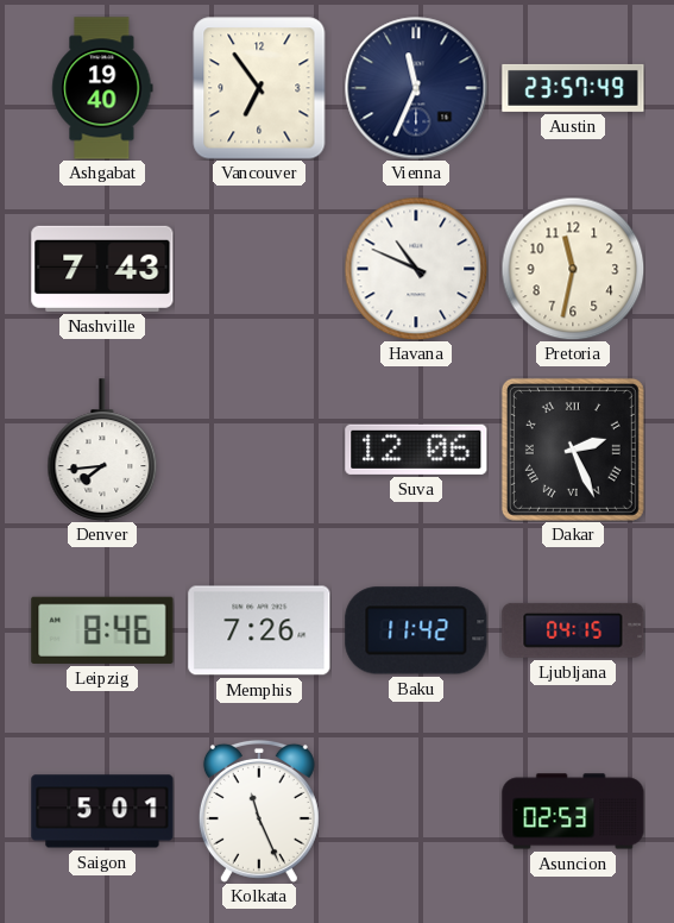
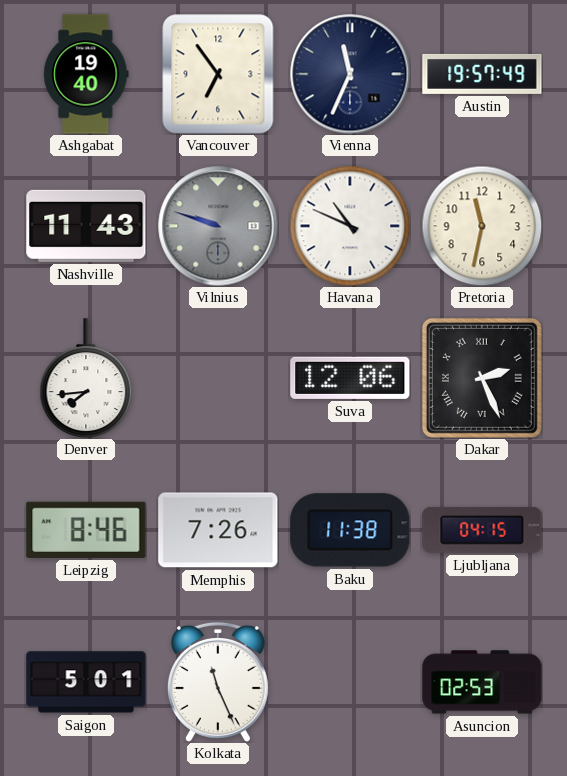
Austin: 23:57 -> 19:57 (482, 74)
Nashville: 7:43 -> 11:43 (86, 226)
Vilnius: none -> 9:48 (218, 226)
Baku: 11:42 -> 11:38 (350, 530)
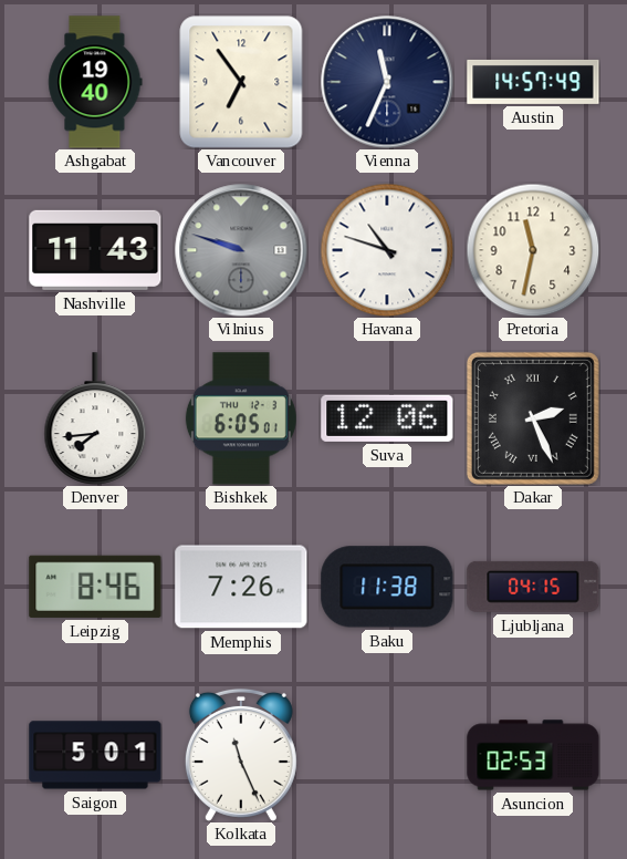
Austin: 19:57 -> 14:57 (533, 82)
Havana: 10:49 -> 10:48 (387, 250)
Bishkek: none -> 6:05 (241, 418)
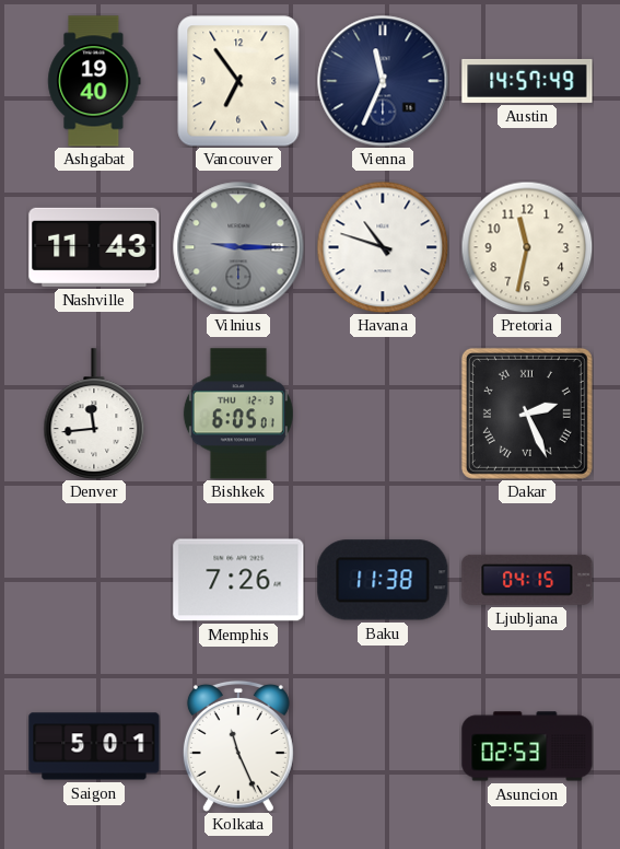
Vilnius: 9:48 -> 9:15 (238, 247)
Denver: 7:44 -> 11:44 (94, 414)
Suva: 12:06 -> none (387, 418)
Leipzig: 8:46 -> none (95, 587)
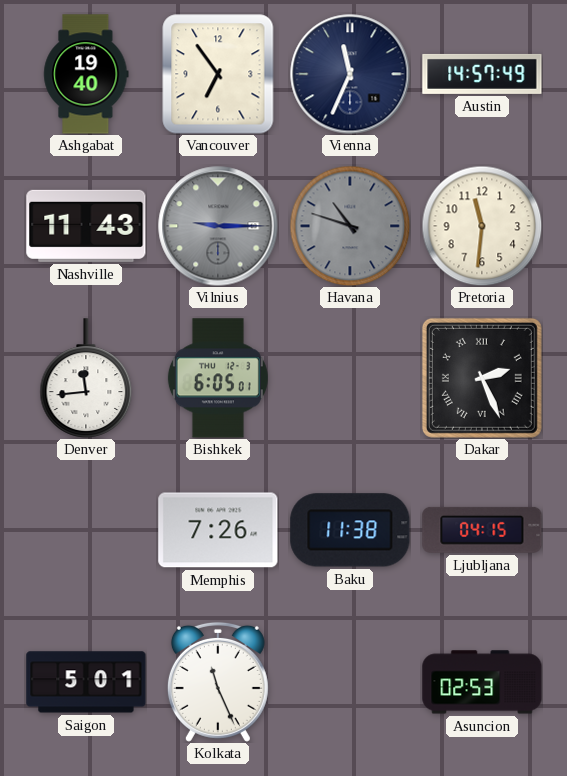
Havana dial: white -> grey (350, 226)
Pretoria: 11:32 -> 11:31 (482, 226)
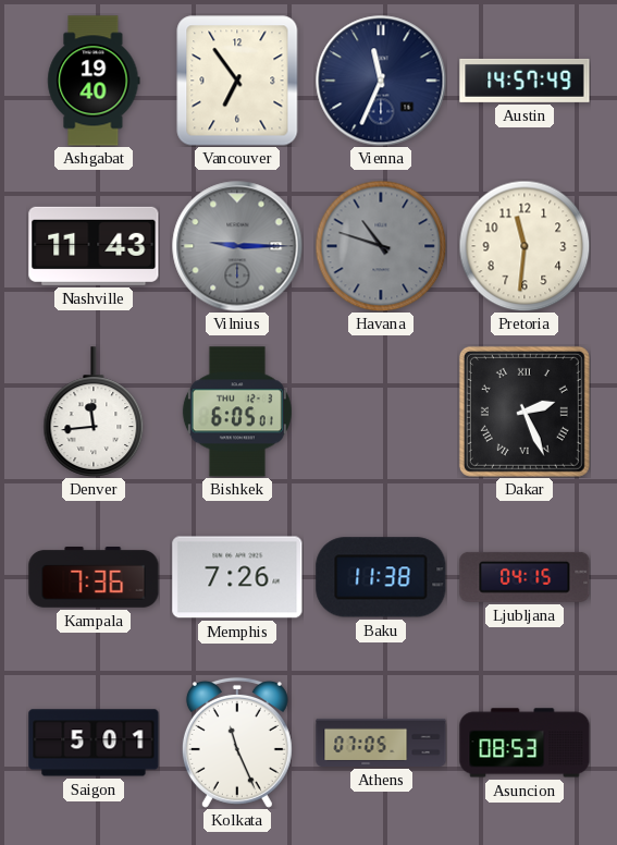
Kampala: none -> 7:36 (94, 578)
Athens: none -> 07:05 (381, 743)
Asuncion: 02:53 -> 08:53 (525, 743)
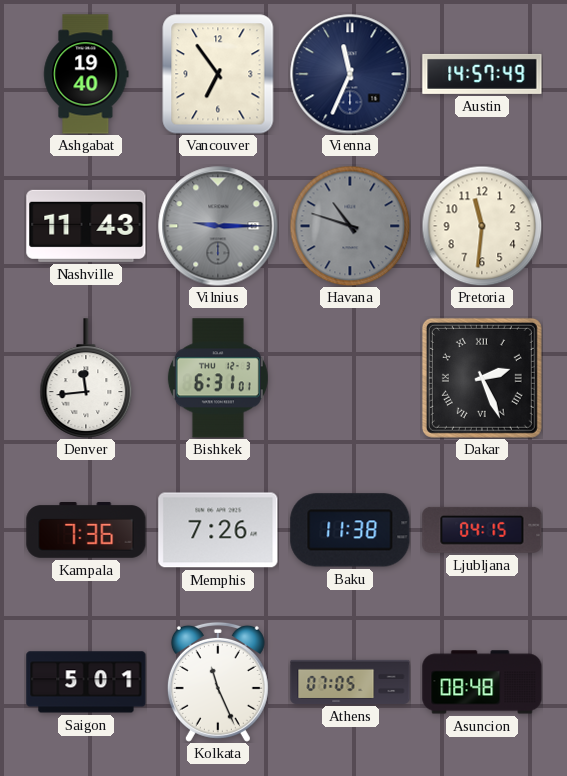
Bishkek: 6:05 -> 6:31 (218, 378)
Asuncion: 08:53 -> 08:48 (482, 682)
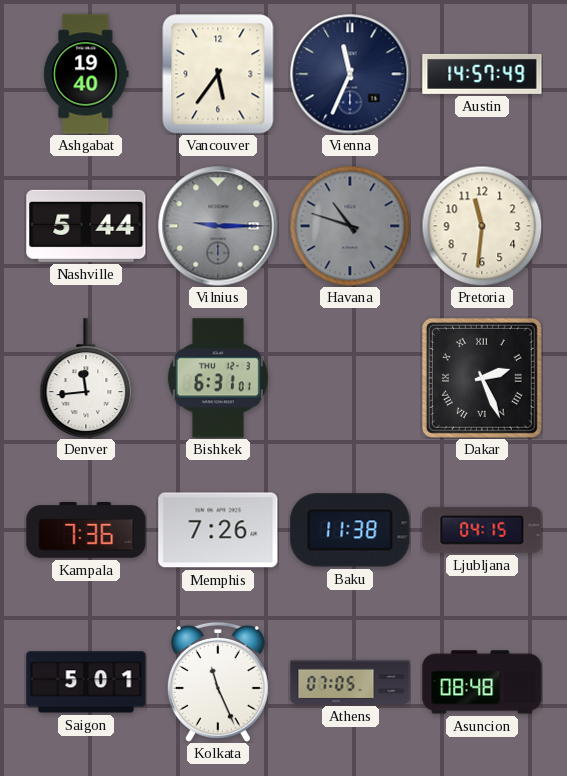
Vancouver: 6:54 -> 5:36 (218, 74)
Nashville: 11:43 -> 5:44 (86, 226)
